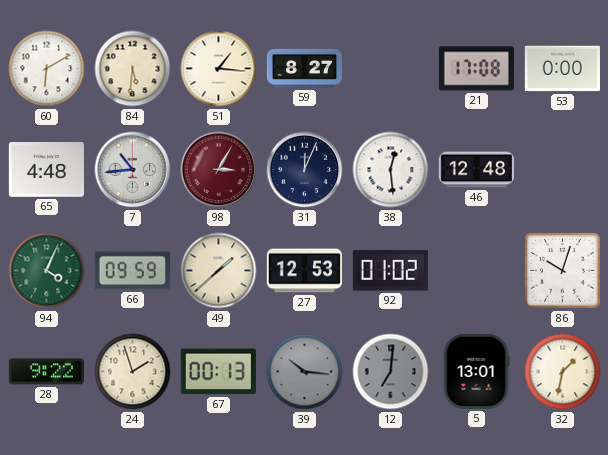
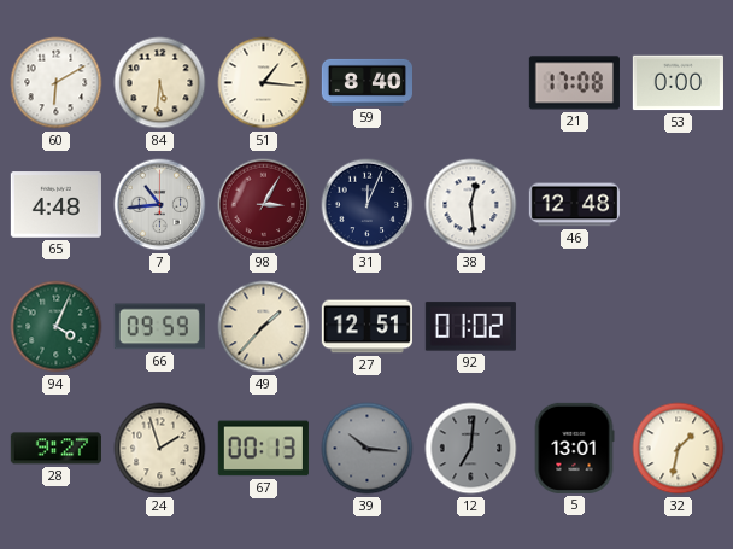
59: 8:27 -> 8:40 (366, 82)
49: 1:38 -> 1:37 (264, 327)
27: 12:53 -> 12:51 (366, 327)
86: 10:03 -> none (563, 271)
28: 9:22 -> 9:27 (55, 449)
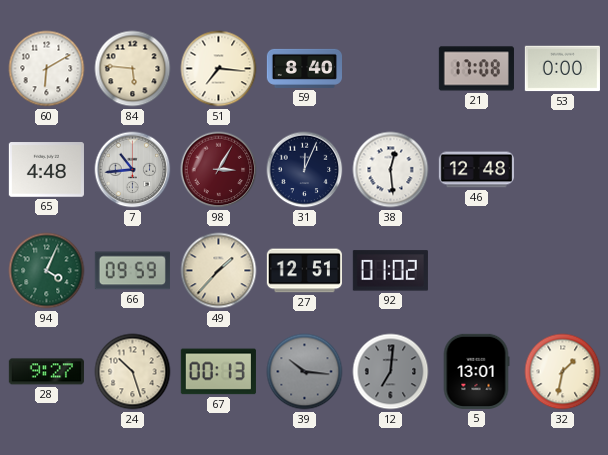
84: 5:31 -> 5:46 (133, 69)
51: 1:16 -> 7:16 (219, 69)
24: 1:57 -> 10:27 (133, 372)
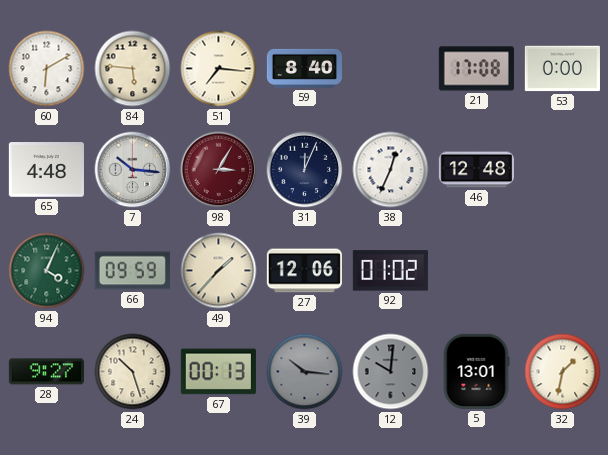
7: 10:44 -> 10:16 (133, 170)
38: 12:29 -> 12:34 (391, 170)
27: 12:51 -> 12:06 (304, 271)
12: 7:01 -> 10:01 (391, 372)
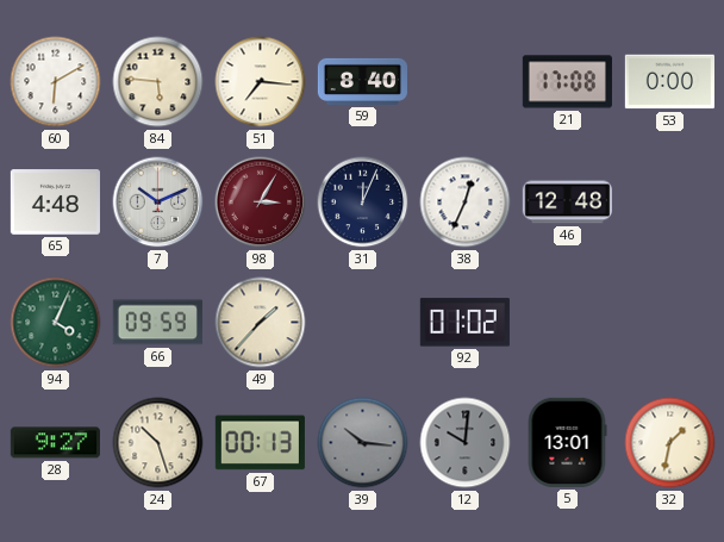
7: 10:16 -> 10:11 (158, 203)
27: 12:06 -> none (304, 271)
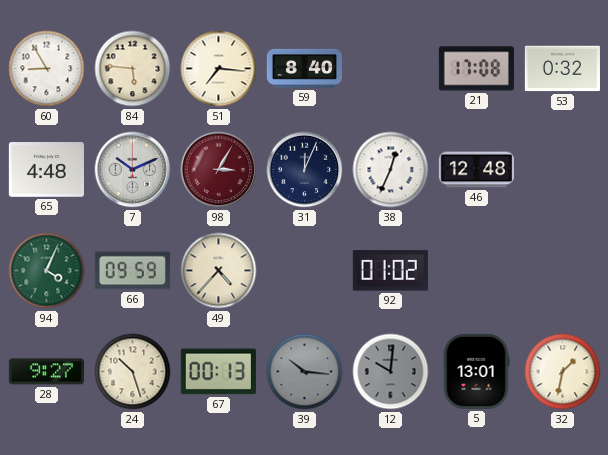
60: 6:10 -> 8:55 (47, 69)
53: 0:00 -> 0:32 (562, 69)
49: 1:37 -> 4:37 (219, 271)
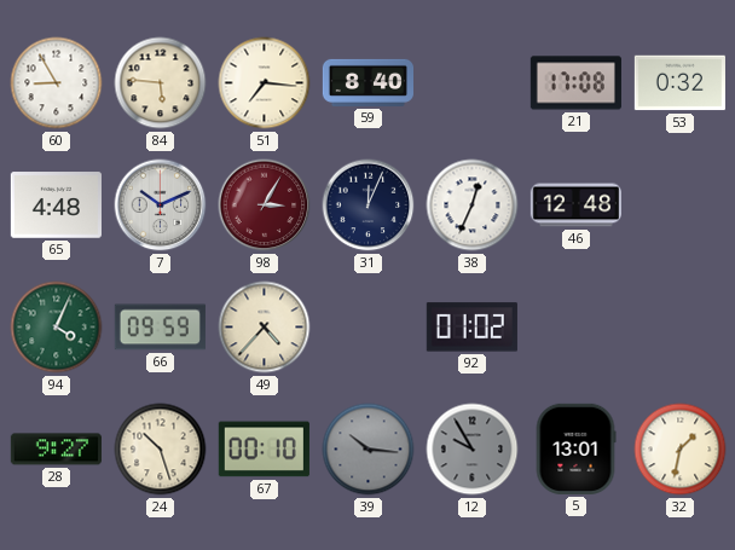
67: 00:13 -> 00:10 (264, 450)
12: 10:01 -> 9:55 (473, 450)
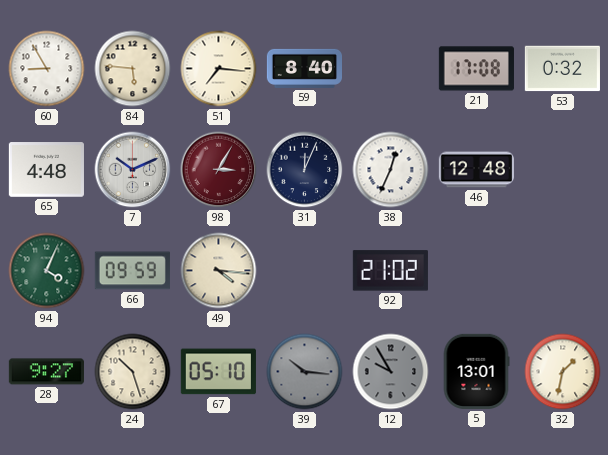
49: 4:37 -> 4:16 (219, 271)
92: 01:02 -> 21:02 (390, 271)
67: 00:10 -> 05:10 (218, 372)
